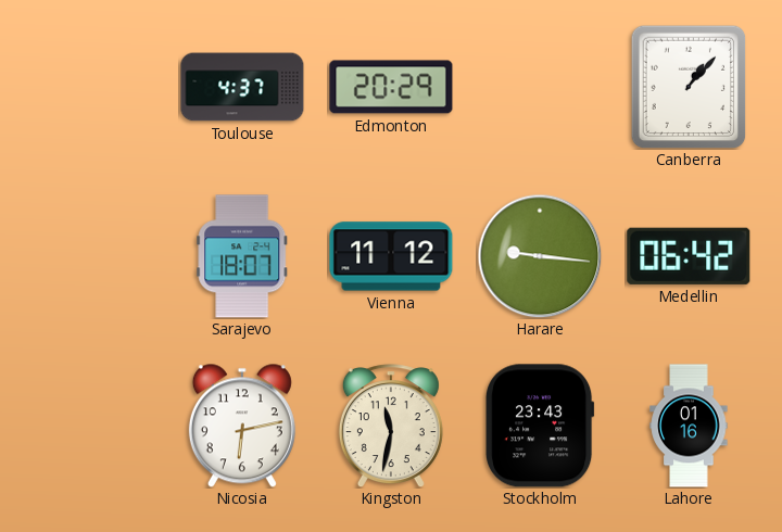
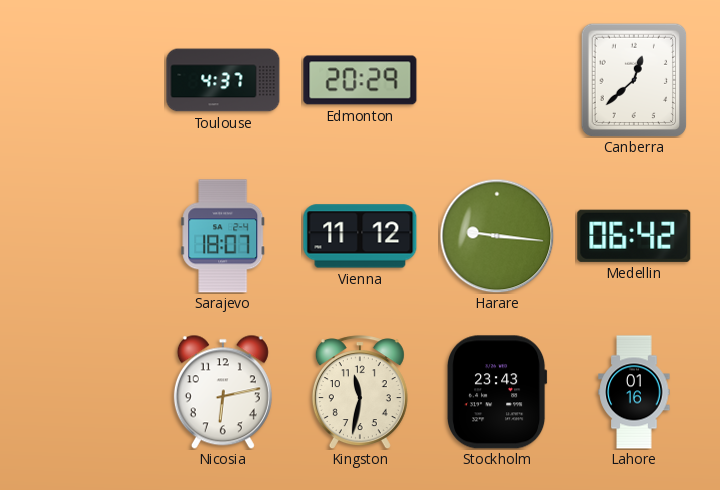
Canberra: 1:07 -> 12:38 (634, 80)
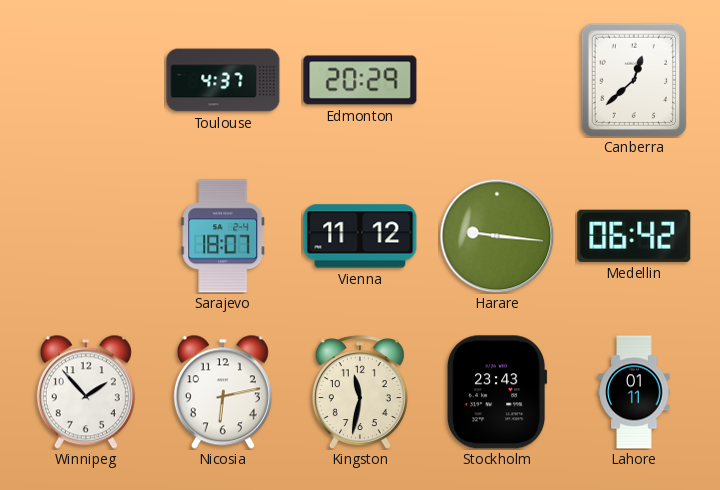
Winnipeg: none -> 1:53 (86, 392)
Lahore: 01:16 -> 01:11 (634, 392)
